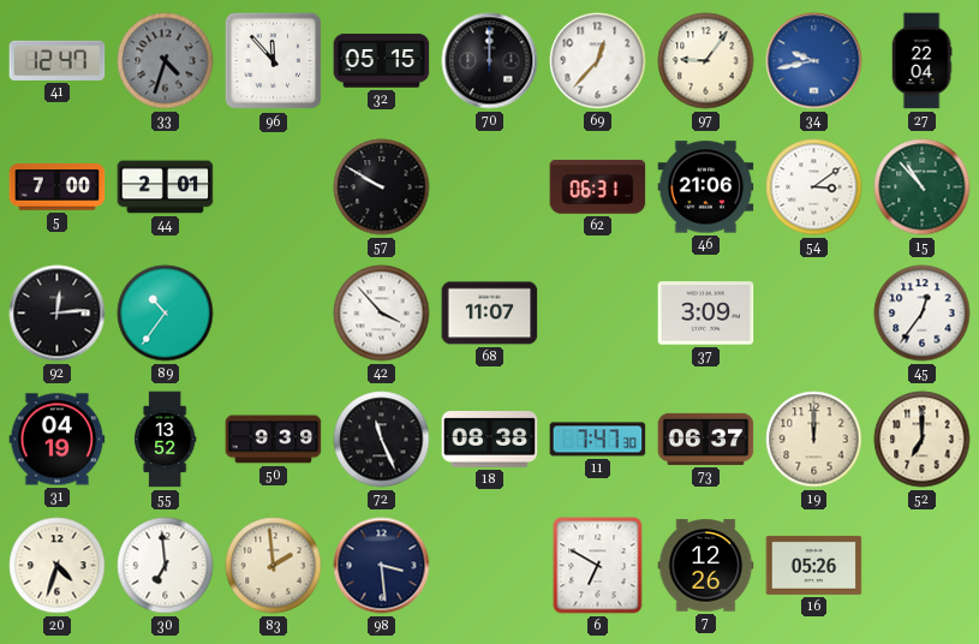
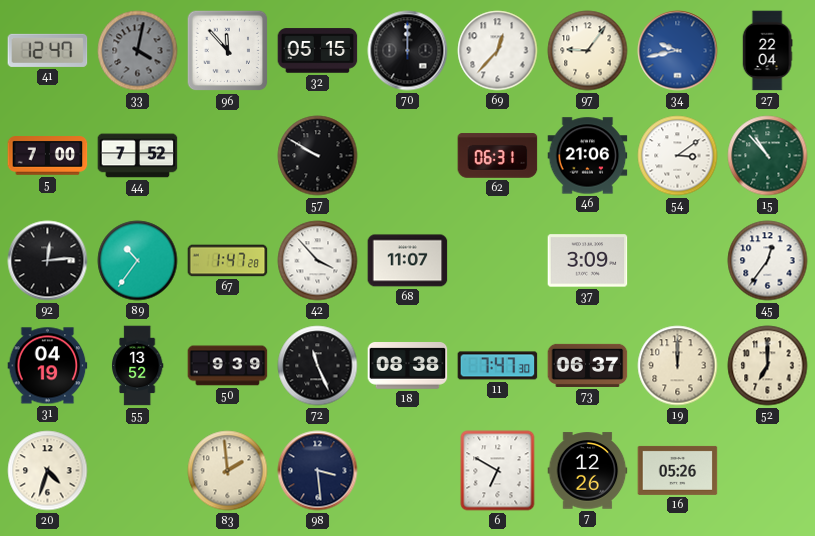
33: 4:33 -> 4:02 (138, 51)
44: 2:01 -> 7:52 (138, 156)
67: none -> 1:47 (228, 261)
30: 6:59 -> none (166, 566)
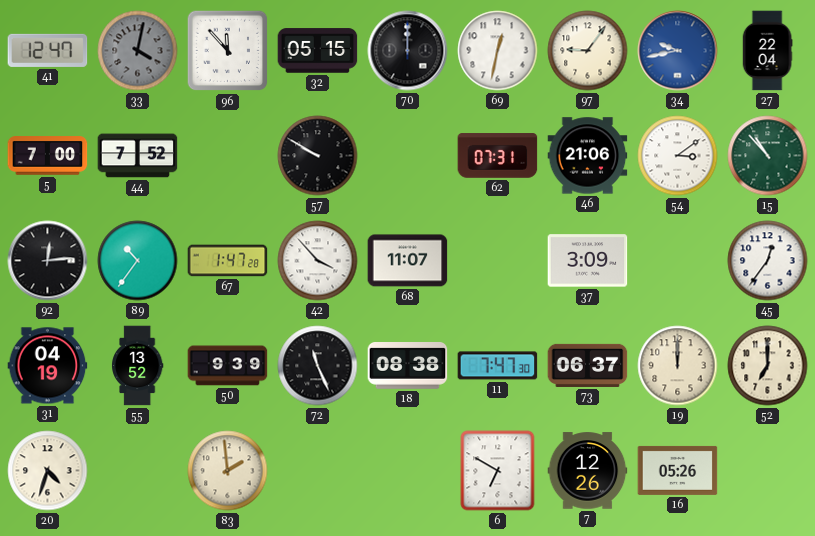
69: 12:37 -> 12:32 (498, 51)
62: 06:31 -> 07:31 (498, 156)
98: 3:29 -> none (318, 471)
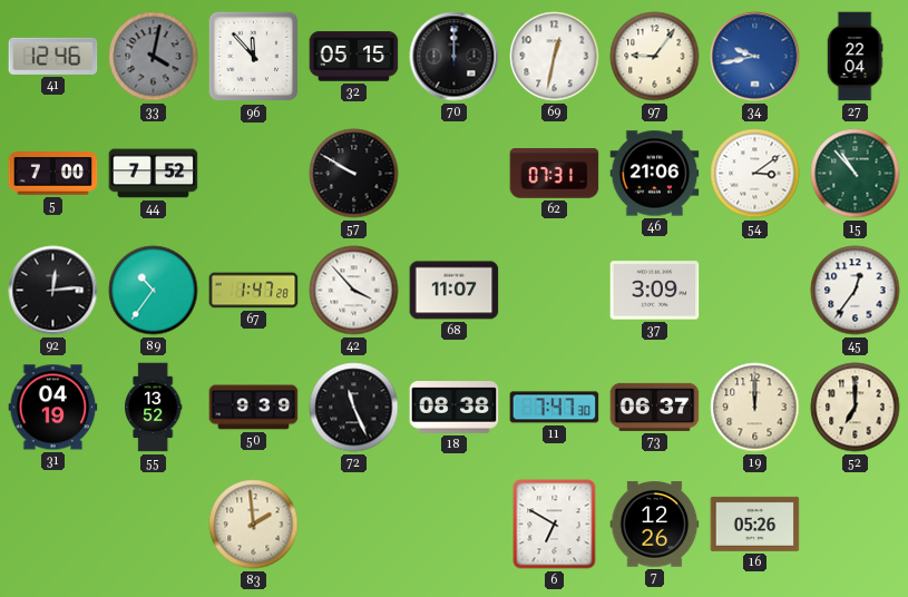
41: 12:47 -> 12:46 (53, 56)
20: 4:33 -> none (48, 471)
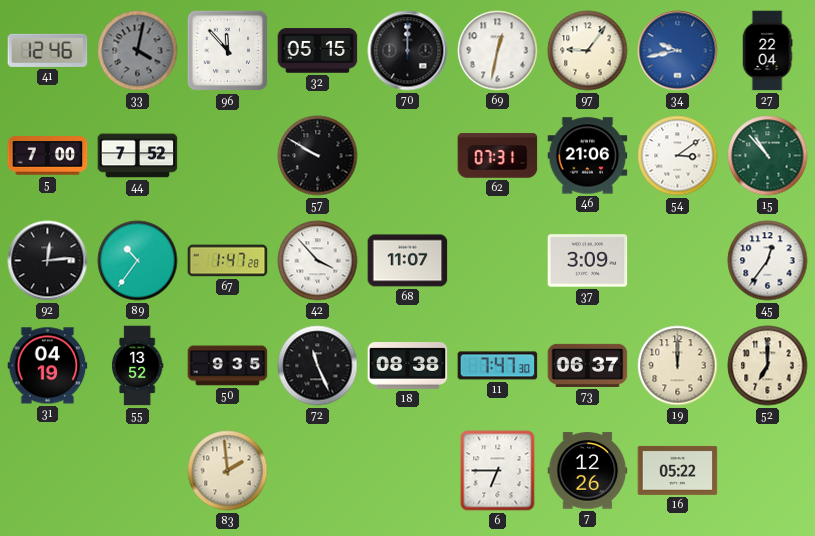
50: 9:39 -> 9:35 (228, 366)
6: 6:50 -> 6:45 (498, 471)
16: 05:26 -> 05:22 (678, 470)
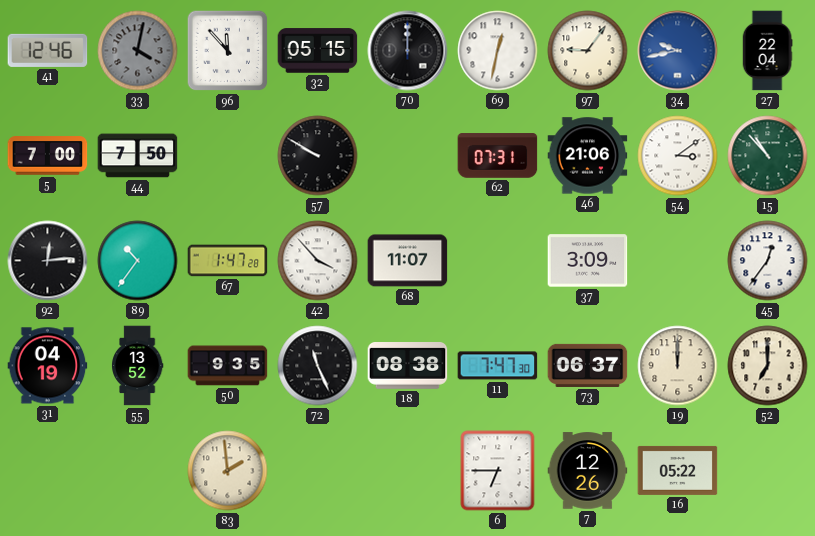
44: 7:52 -> 7:50 (138, 156)
